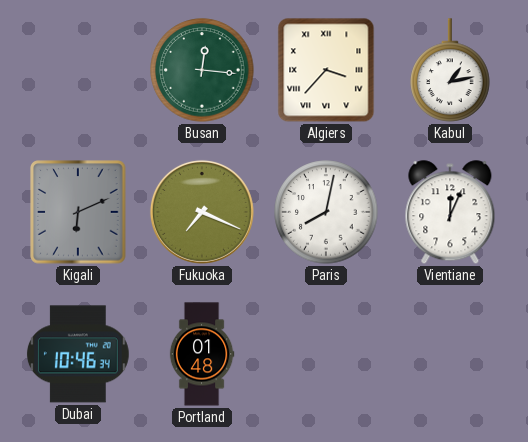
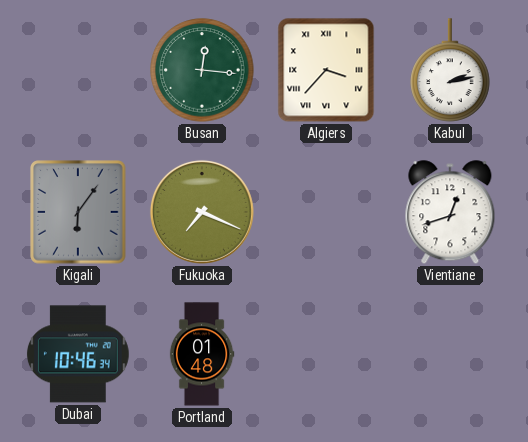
Kabul: 1:13 -> 2:13 (450, 70)
Kigali: 6:11 -> 6:06 (78, 212)
Paris: 8:02 -> none (326, 212)
Vientiane: 12:04 -> 12:42 (450, 213)
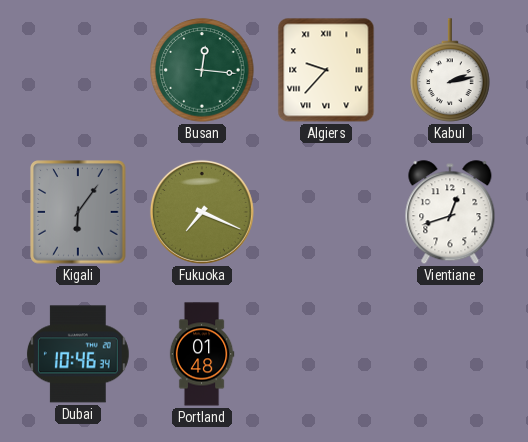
Algiers: 3:37 -> 9:37 (326, 70)
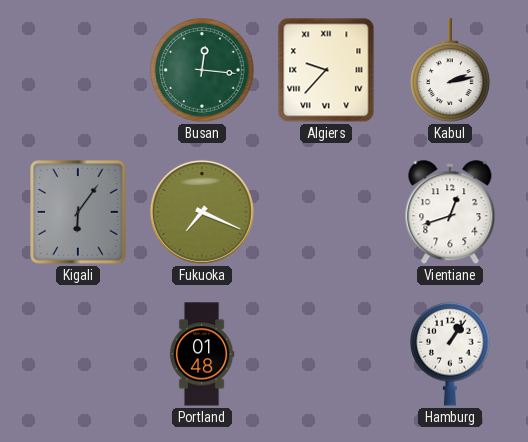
Dubai: 10:46 -> none (78, 354)
Hamburg: none -> 1:06 (450, 354)
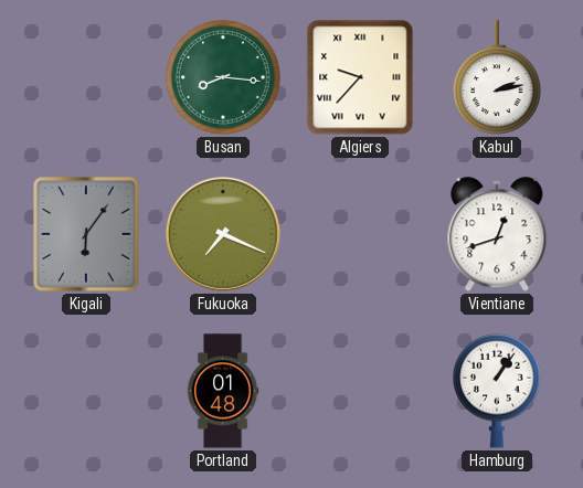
Busan: 12:16 -> 8:16 (223, 77)
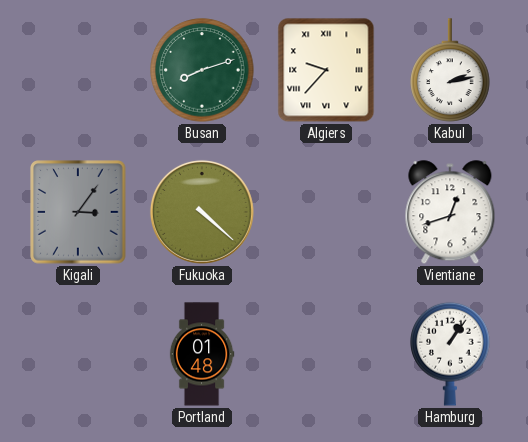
Busan: 8:16 -> 8:12 (202, 70)
Kigali: 6:06 -> 3:06 (78, 212)
Fukuoka: 7:19 -> 4:22 (202, 212)
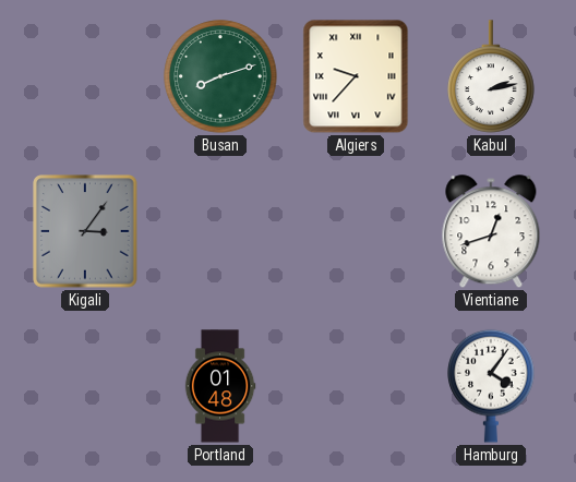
Fukuoka: 4:22 -> none (202, 212)
Hamburg: 1:06 -> 4:06 (491, 386)
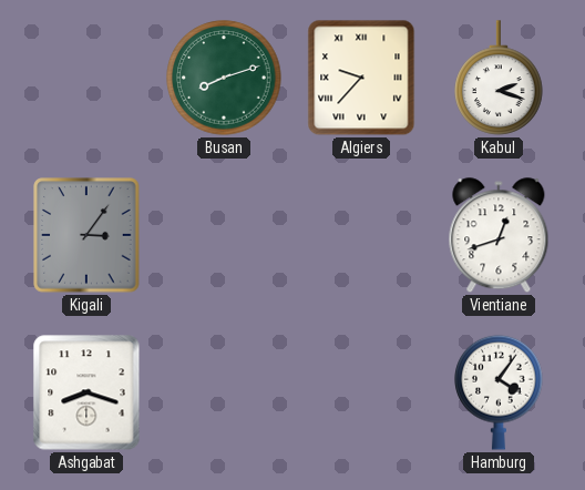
Kabul: 2:13 -> 2:18 (499, 78)
Ashgabat: none -> 8:18 (86, 392)
Portland: 01:48 -> none (220, 386)
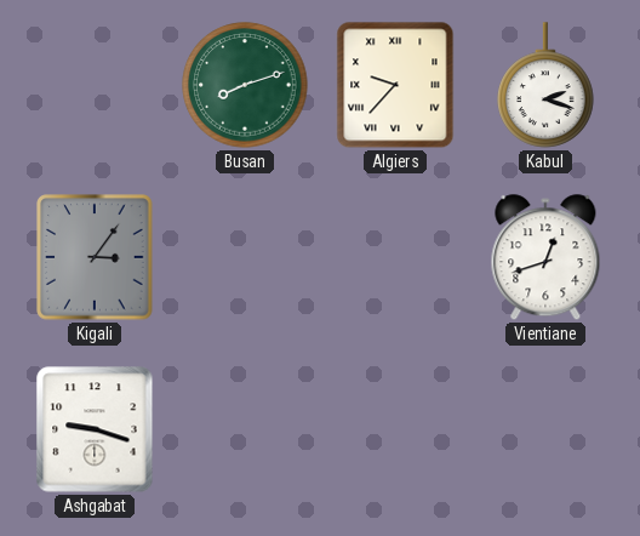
Ashgabat: 8:18 -> 9:18 (95, 429)
Hamburg: 4:06 -> none (499, 392)
